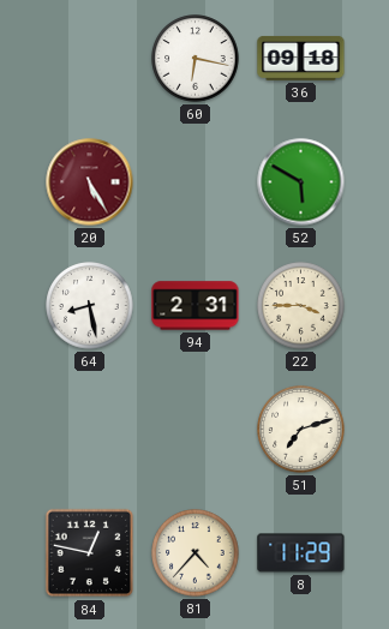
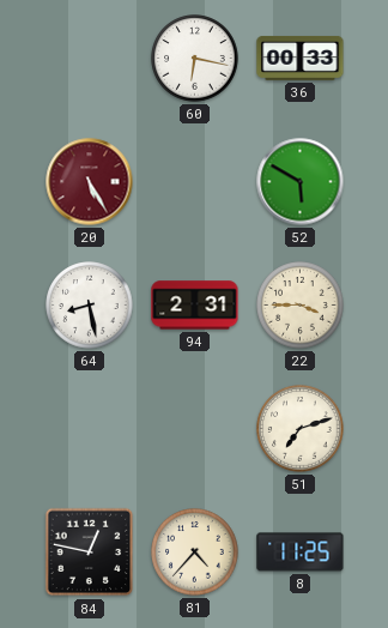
36: 09:18 -> 00:33 (301, 58)
8: 11:29 -> 11:25 (301, 552)
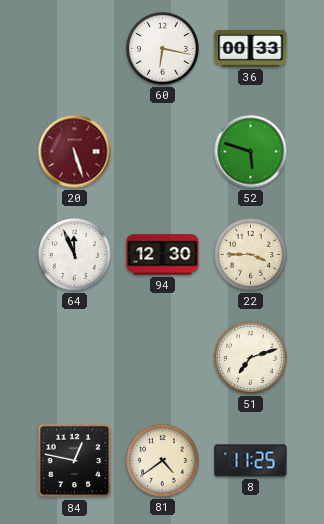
20: 5:25 -> 5:27 (75, 152)
52: 5:50 -> 5:48 (251, 152)
64: 8:28 -> 11:56 (75, 255)
94: 2:31 -> 12:30 (163, 255)
81: 4:37 -> 4:39 (163, 461)
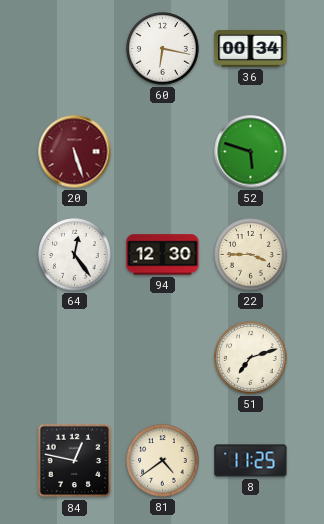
36: 00:33 -> 00:34 (251, 48)
64: 11:56 -> 12:24 (75, 255)
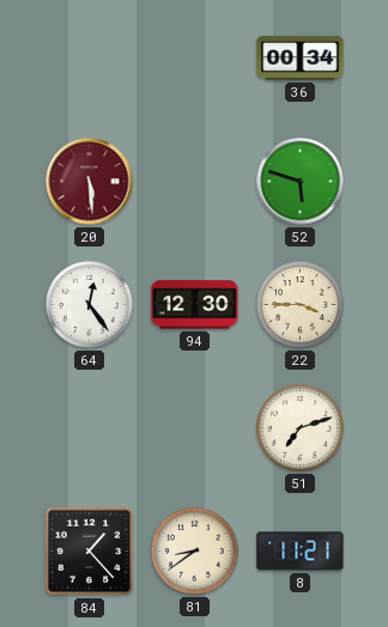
60: 6:17 -> none (163, 49)
20: 5:27 -> 5:29 (90, 182)
84: 12:47 -> 1:23 (90, 552)
81: 4:39 -> 8:39 (195, 552)
8: 11:25 -> 11:21 (301, 552)
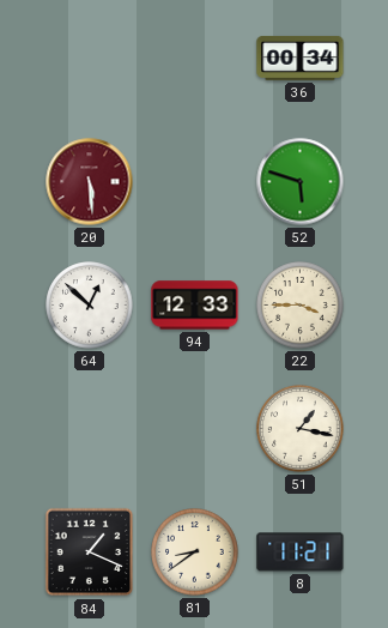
64: 12:24 -> 12:52 (90, 306)
94: 12:30 -> 12:33 (195, 306)
51: 7:12 -> 1:17 (301, 429)
84: 1:23 -> 1:19 (90, 552)
